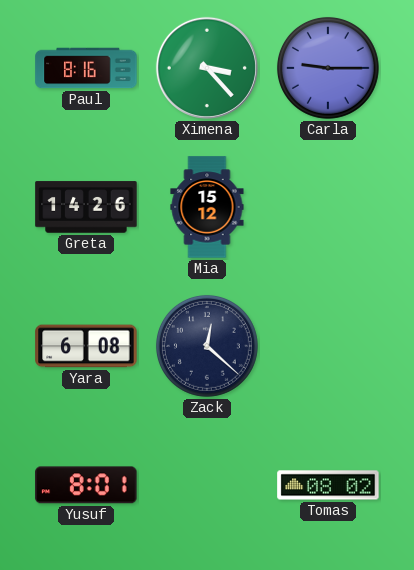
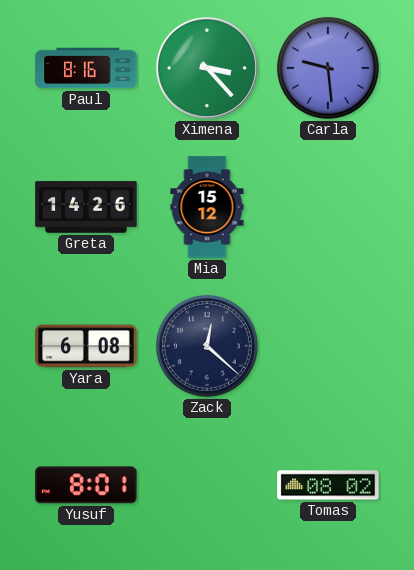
Carla: 9:15 -> 9:29 (328, 68)
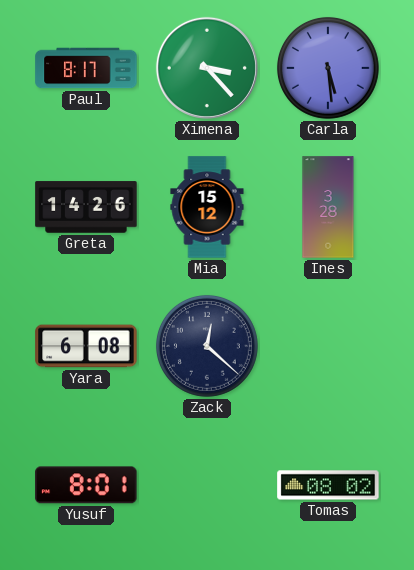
Paul: 8:16 -> 8:17 (86, 68)
Carla: 9:29 -> 5:29 (328, 68)
Ines: none -> 3:28 (328, 207)
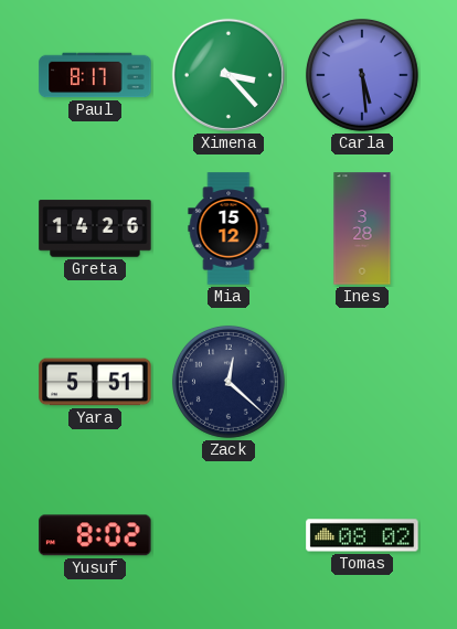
Yara: 6:08 -> 5:51 (95, 382)
Yusuf: 8:01 -> 8:02 (95, 535)
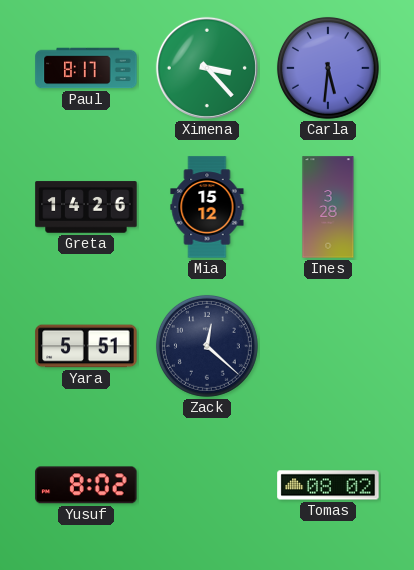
Carla: 5:29 -> 5:31 (328, 68)
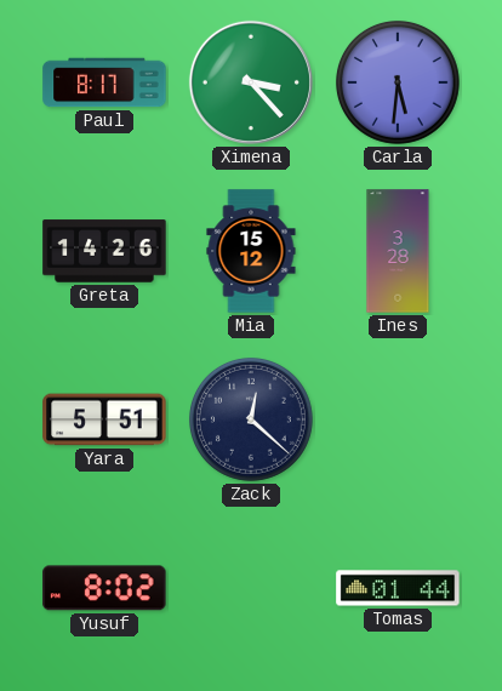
Tomas: 08:02 -> 01:44 (398, 588)
